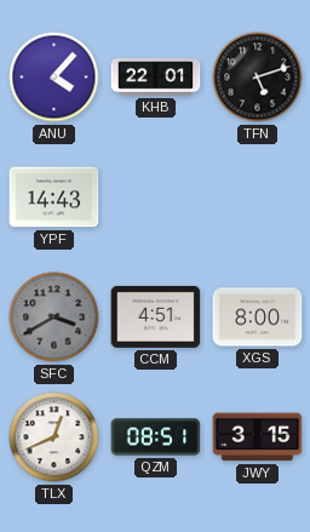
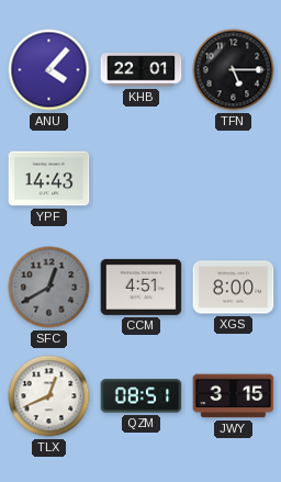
TFN: 5:12 -> 5:15 (234, 70)
SFC: 3:40 -> 12:40 (49, 288)
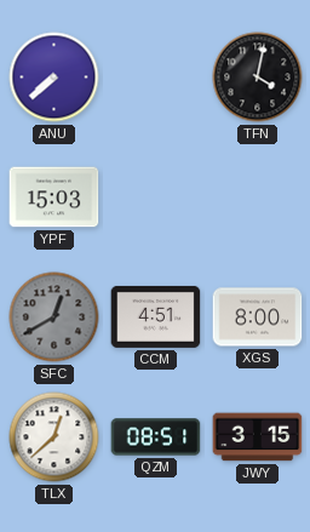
ANU: 4:07 -> 7:38 (54, 78)
KHB: 22:01 -> none (142, 70)
TFN: 5:15 -> 4:02 (258, 78)
YPF: 14:43 -> 15:03 (54, 198)
TLX: 12:41 -> 12:38 (54, 437)
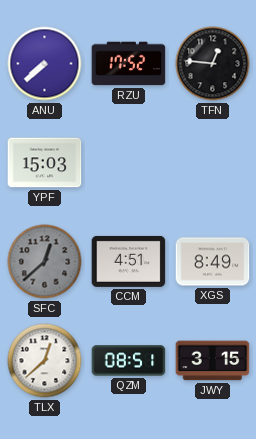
RZU: none -> 17:52 (129, 64)
TFN: 4:02 -> 12:46 (213, 64)
SFC: 12:40 -> 12:38 (45, 262)
XGS: 8:00 -> 8:49 (213, 262)
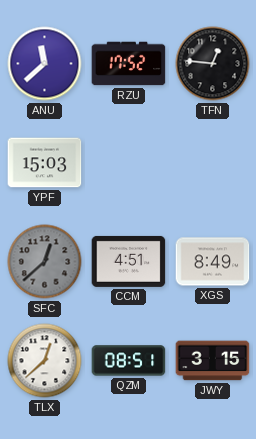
ANU: 7:38 -> 11:38 (45, 64)
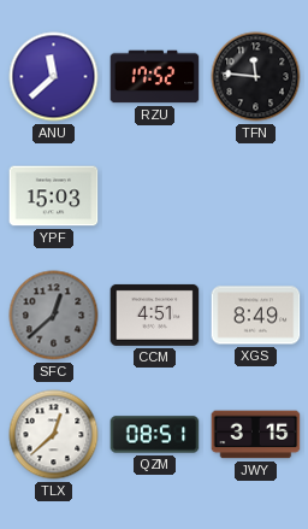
TFN: 12:46 -> 11:46 (256, 77)
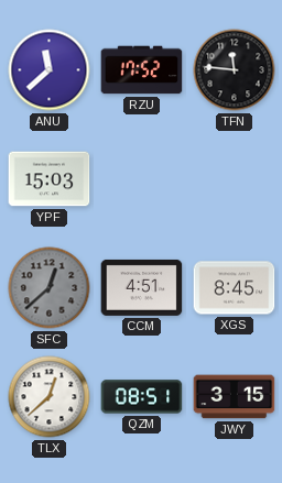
XGS: 8:49 -> 8:45 (235, 288)
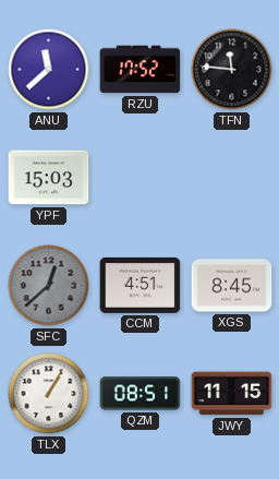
TLX: 12:38 -> 1:05 (49, 394)
JWY: 3:15 -> 11:15 (232, 394)
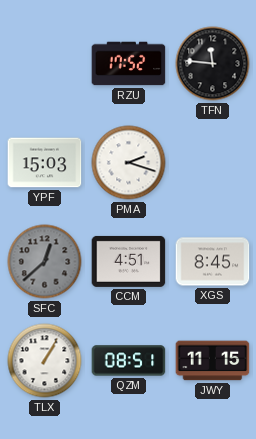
ANU: 11:38 -> none (49, 70)
PMA: none -> 2:18 (129, 163)
